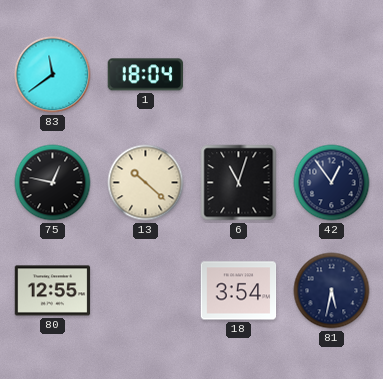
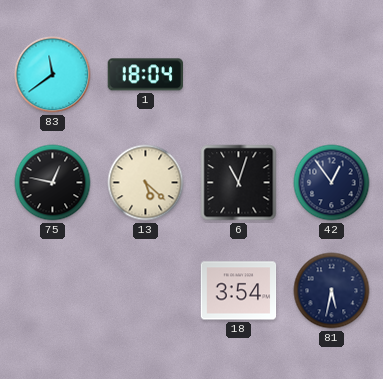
13: 10:22 -> 5:22 (146, 183)
80: 12:55 -> none (53, 291)
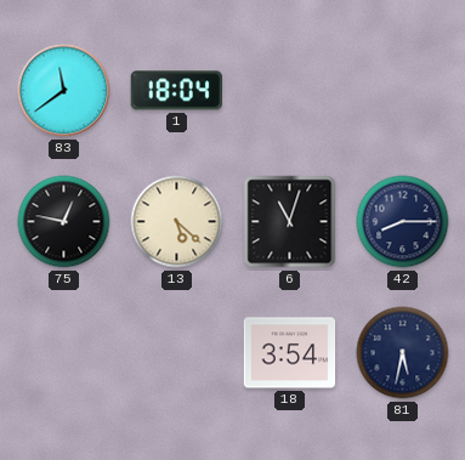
42: 12:54 -> 8:15 (403, 222)
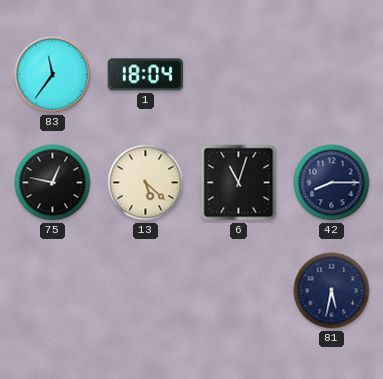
83: 11:39 -> 11:36 (53, 75)
18: 3:54 -> none (290, 353)
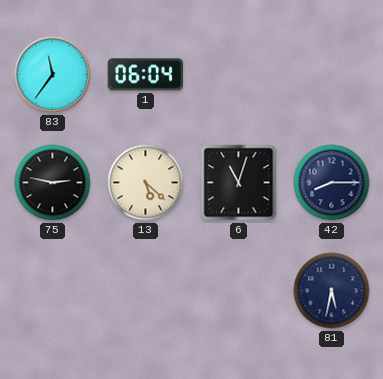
1: 18:04 -> 06:04 (145, 75)
75: 12:47 -> 2:47 (53, 183)
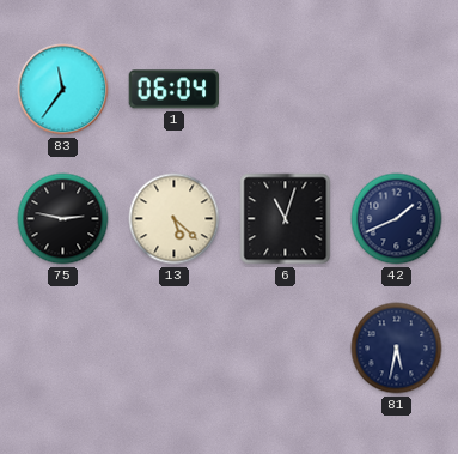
42: 8:15 -> 1:41 (397, 219)
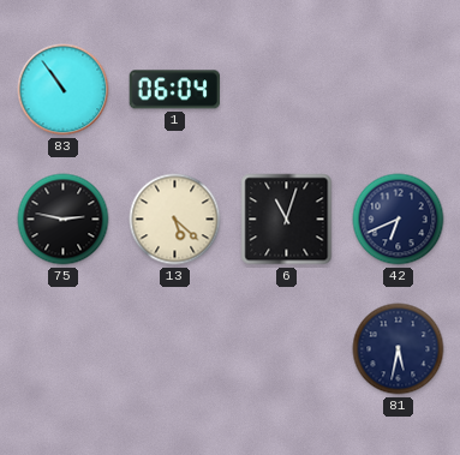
83: 11:36 -> 10:54 (64, 90)
42: 1:41 -> 6:41 (399, 220)
